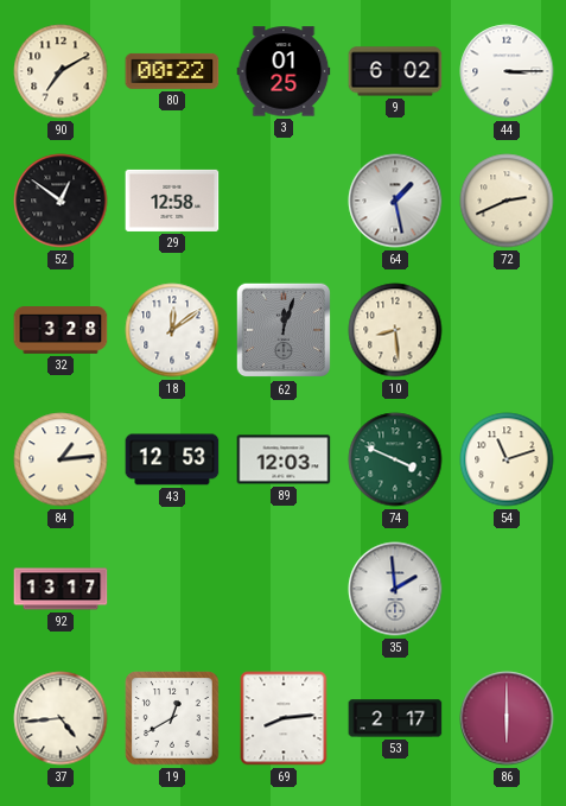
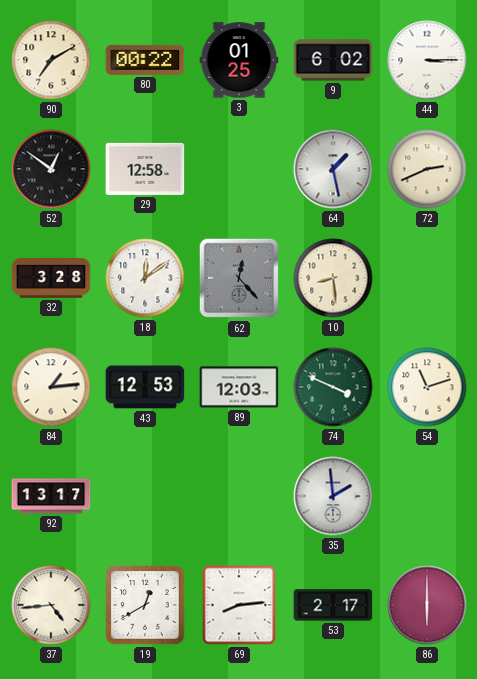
62: 12:03 -> 12:23 (239, 278)
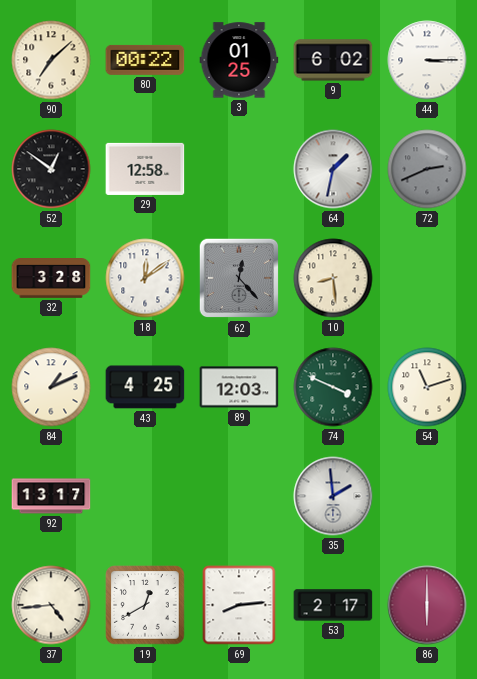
90: 7:10 -> 7:08 (51, 60)
64: 1:28 -> 1:32 (333, 169)
72 dial: cream -> grey (427, 169)
84: 1:14 -> 1:11 (51, 387)
43: 12:53 -> 4:25 (145, 387)
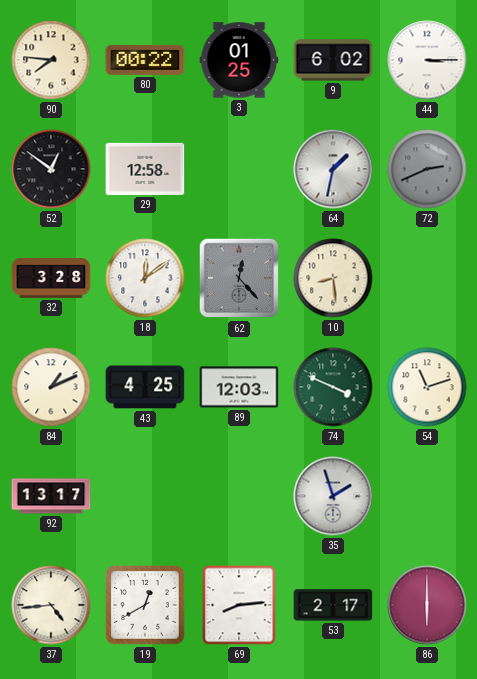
90: 7:08 -> 7:46 (51, 60)
35: 1:59 -> 1:57 (333, 496)
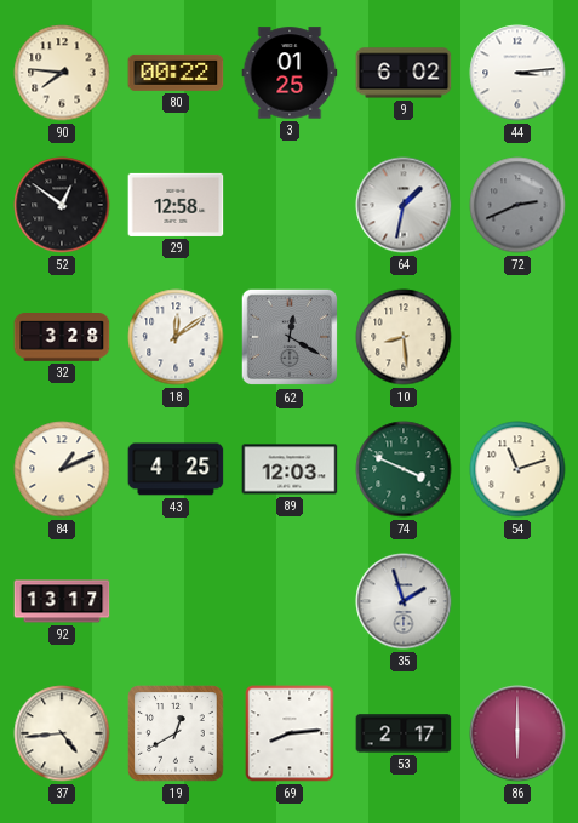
44: 3:15 -> 3:14 (517, 73)
62: 12:23 -> 12:20 (290, 337)
